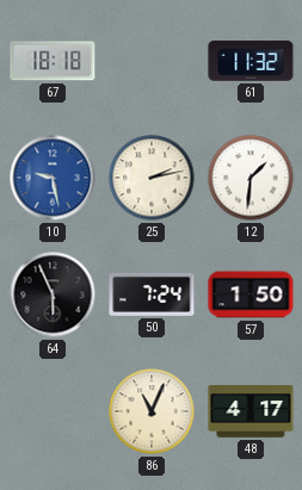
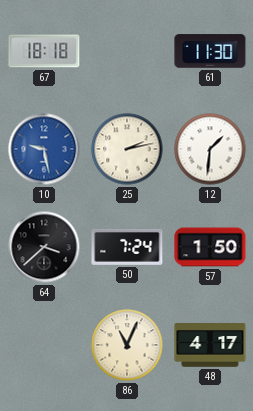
61: 11:32 -> 11:30 (210, 51)
64: 5:56 -> 3:38 (44, 247)
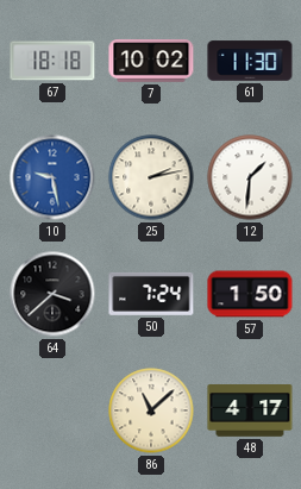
7: none -> 10:02 (151, 61)
86: 11:04 -> 11:08 (151, 410)
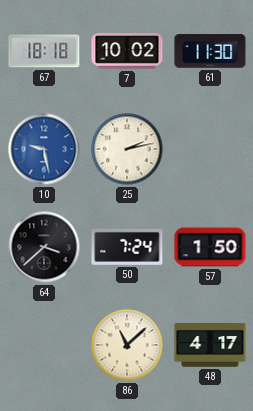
12: 1:31 -> none (250, 177)
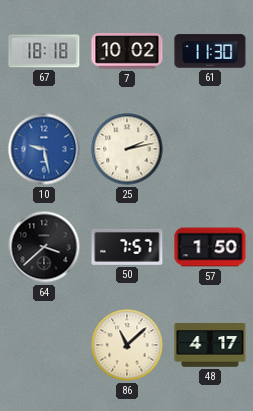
50: 7:24 -> 7:57 (127, 247)
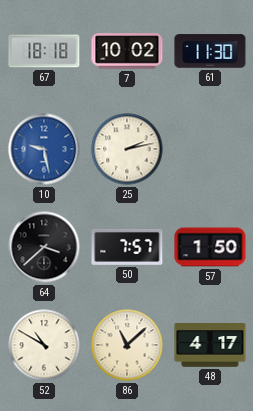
52: none -> 10:50 (44, 345)
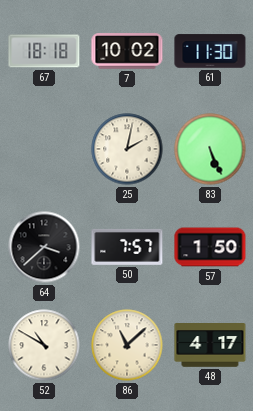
10: 9:28 -> none (44, 149)
25: 2:13 -> 2:02 (127, 149)
83: none -> 5:26 (210, 149)
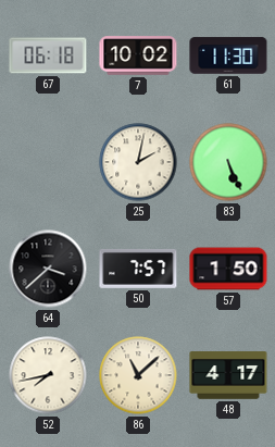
67: 18:18 -> 06:18 (48, 55)
52: 10:50 -> 7:43 (48, 375)
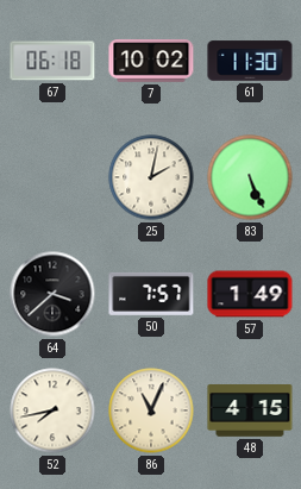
57: 1:50 -> 1:49 (250, 294)
86: 11:08 -> 11:04 (151, 410)
48: 4:17 -> 4:15 (250, 410)
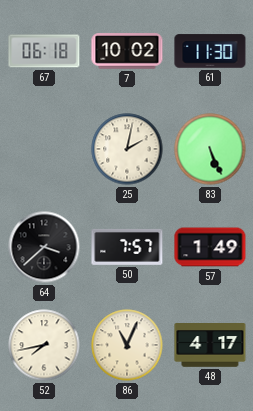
48: 4:15 -> 4:17 (210, 345)
